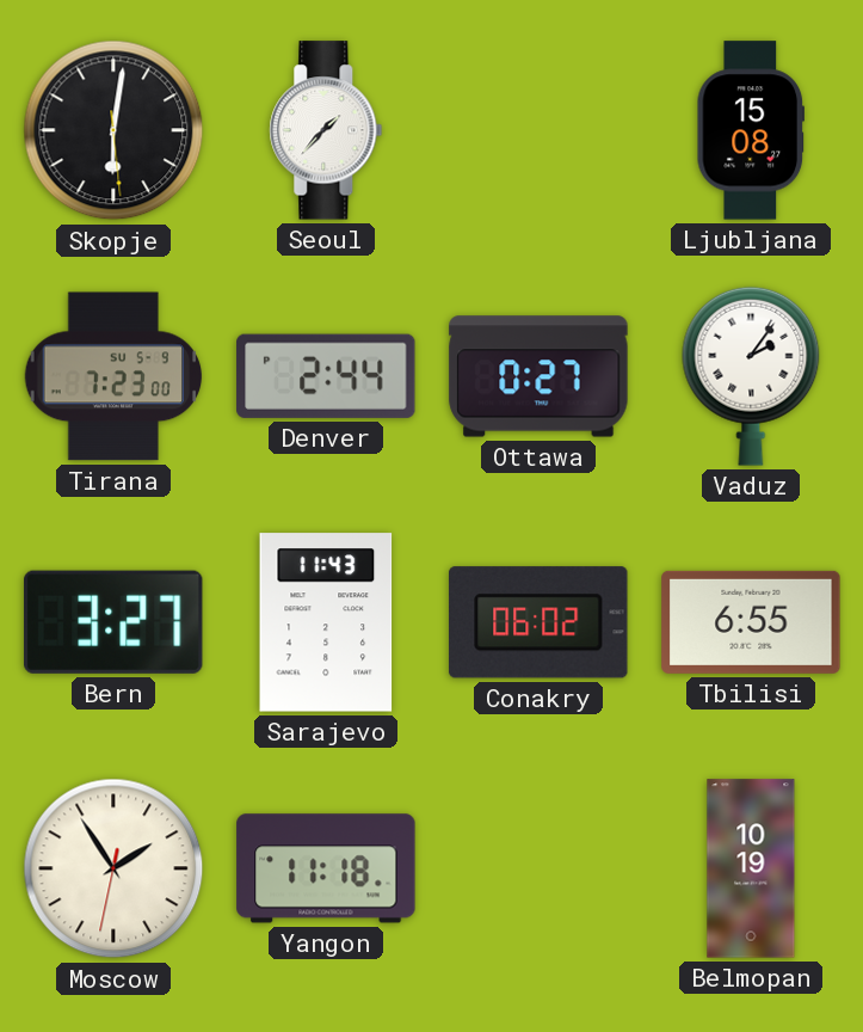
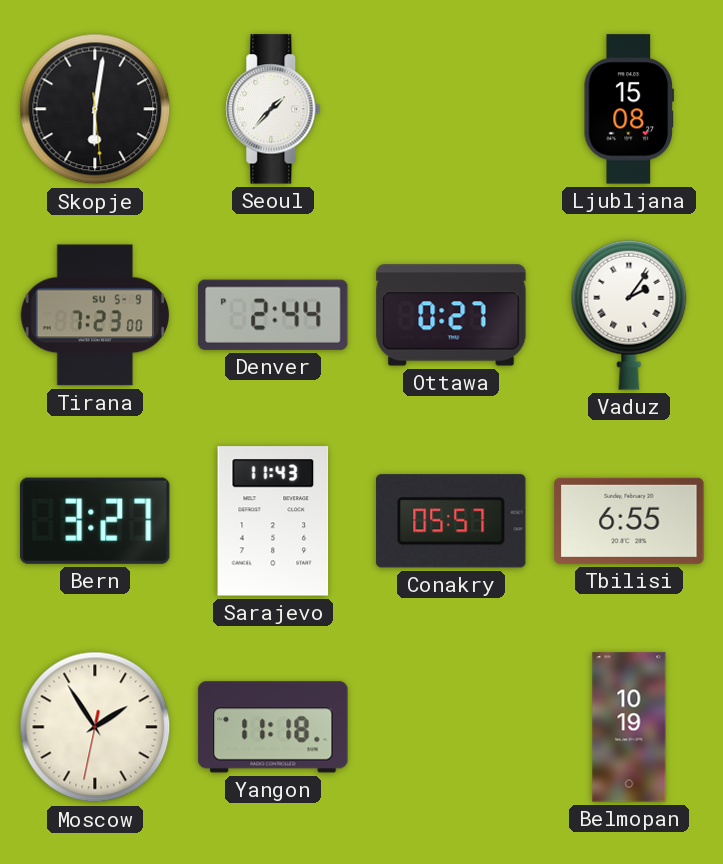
Conakry: 06:02 -> 05:57 (451, 521)
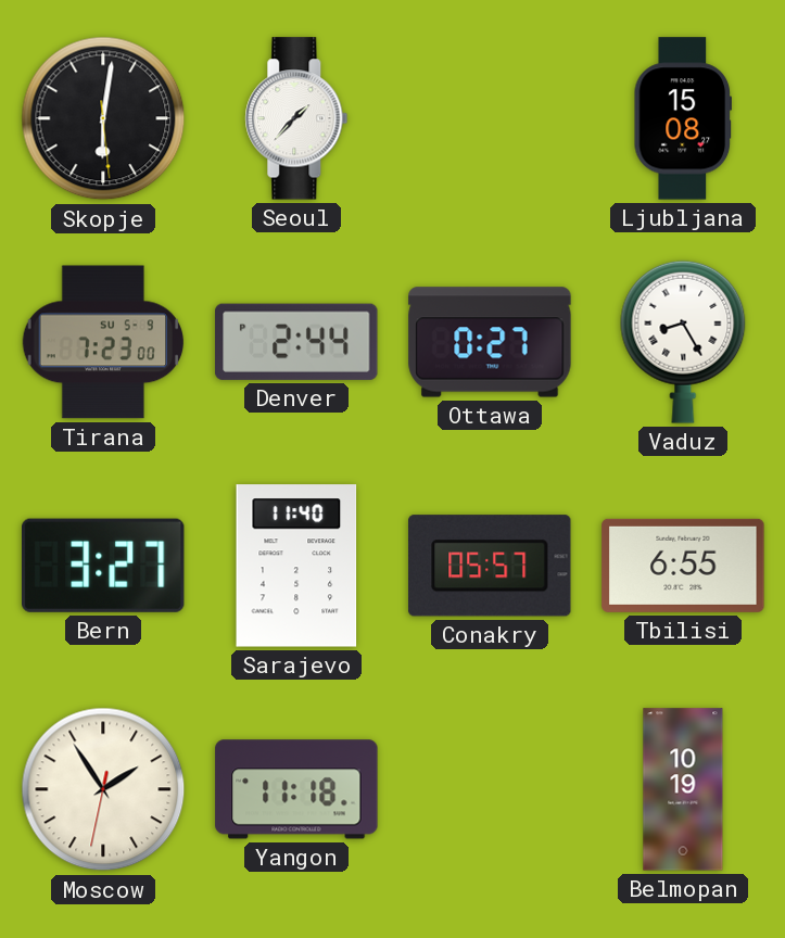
Vaduz: 2:06 -> 8:25 (683, 342)
Sarajevo: 11:43 -> 11:40 (296, 566)
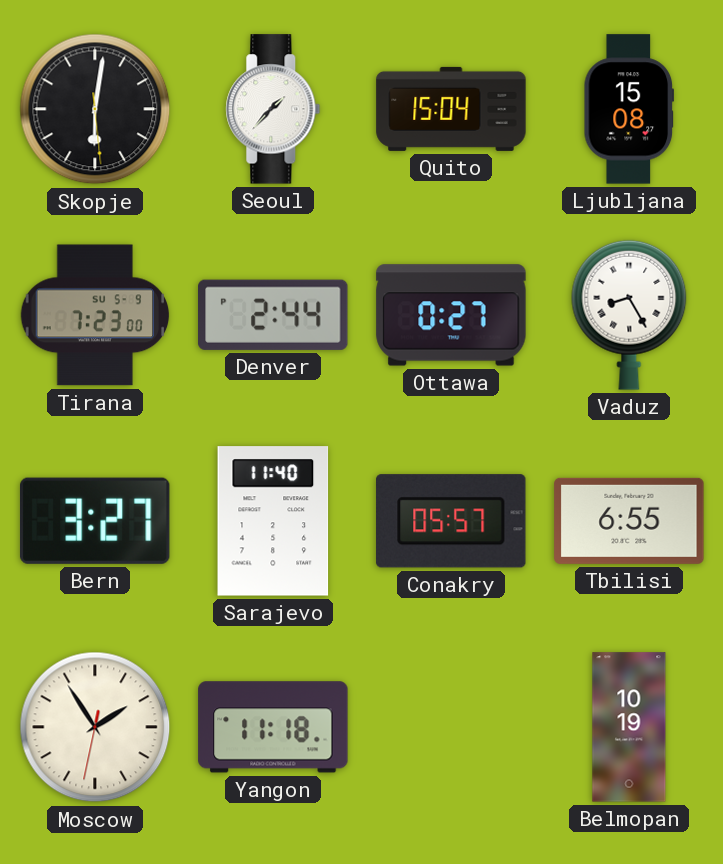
Quito: none -> 15:04 (451, 109)
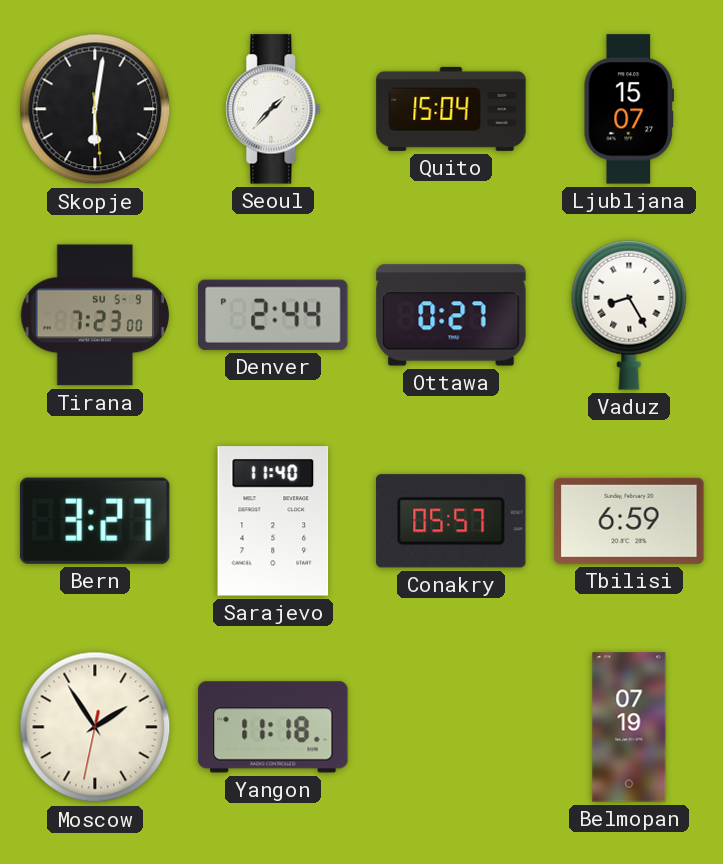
Ljubljana: 15:08 -> 15:07 (628, 109)
Tbilisi: 6:55 -> 6:59 (629, 521)
Belmopan: 10:19 -> 07:19 (629, 727)
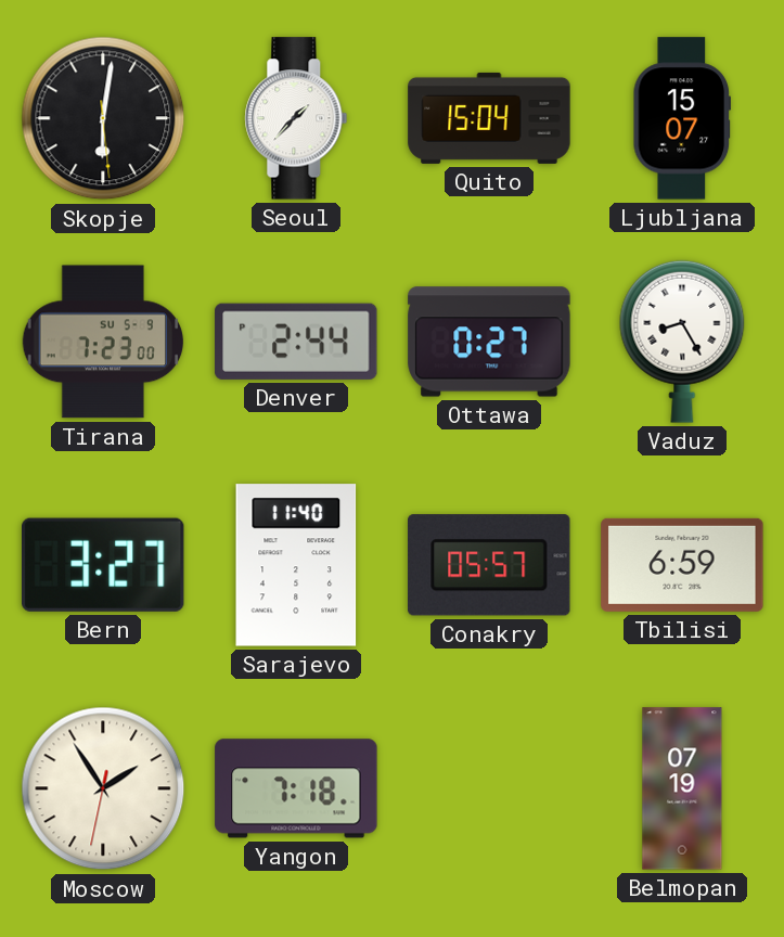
Yangon: 11:18 -> 7:18 (296, 788)
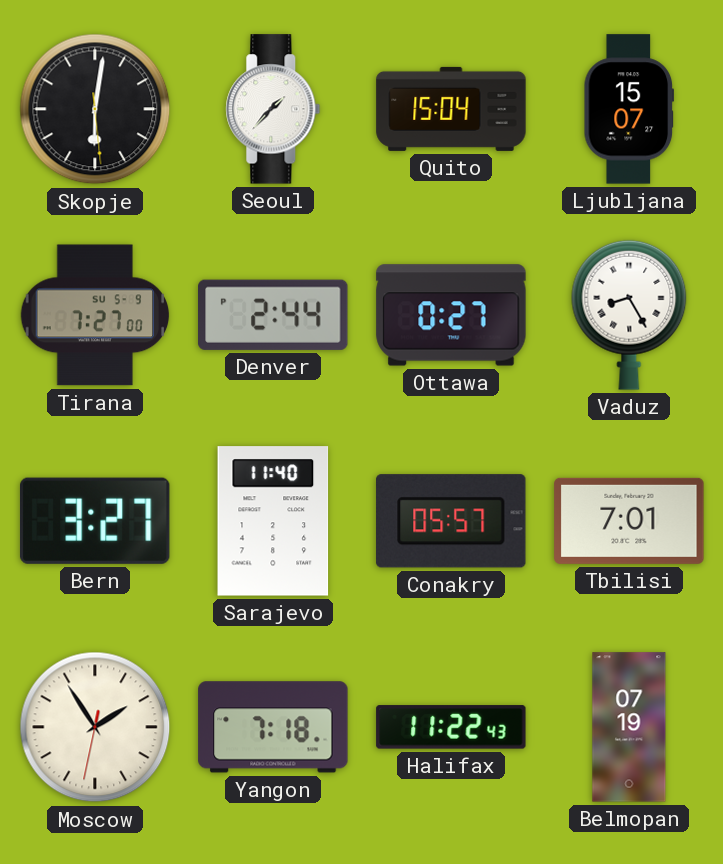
Tirana: 7:23 -> 7:27 (95, 315)
Tbilisi: 6:59 -> 7:01 (629, 521)
Halifax: none -> 11:22 (451, 727)
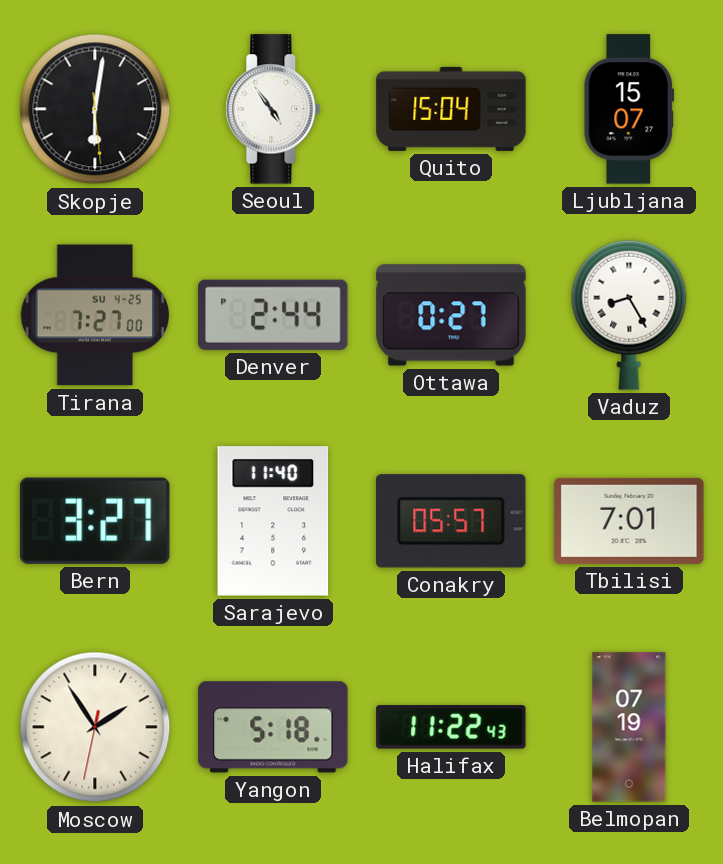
Seoul: 1:37 -> 4:54 (273, 109)
Tirana date: SU 5-9 -> SU 4-25 (95, 315)
Yangon: 7:18 -> 5:18 (273, 727)
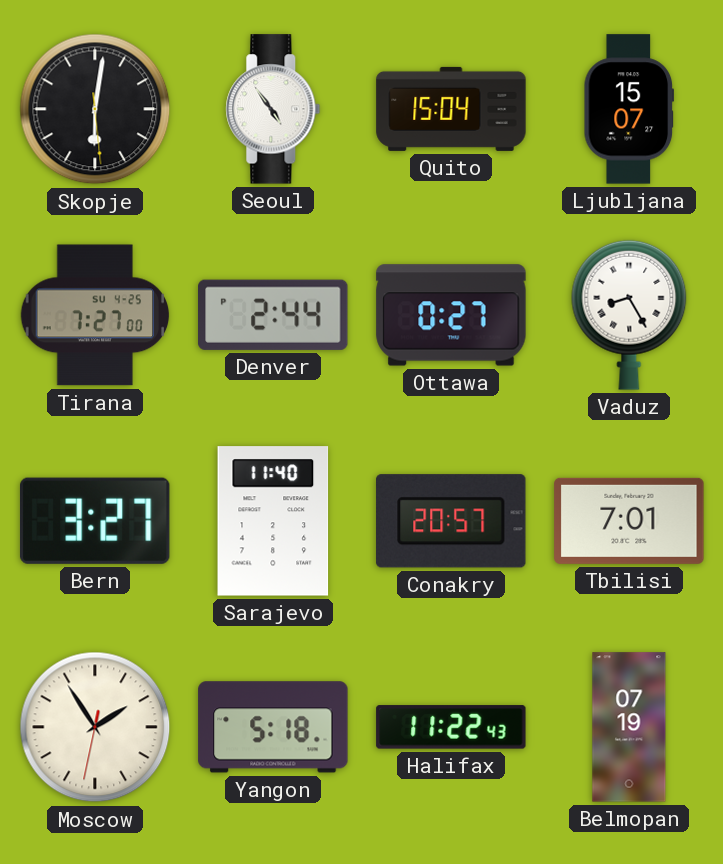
Conakry: 05:57 -> 20:57 (451, 521)
